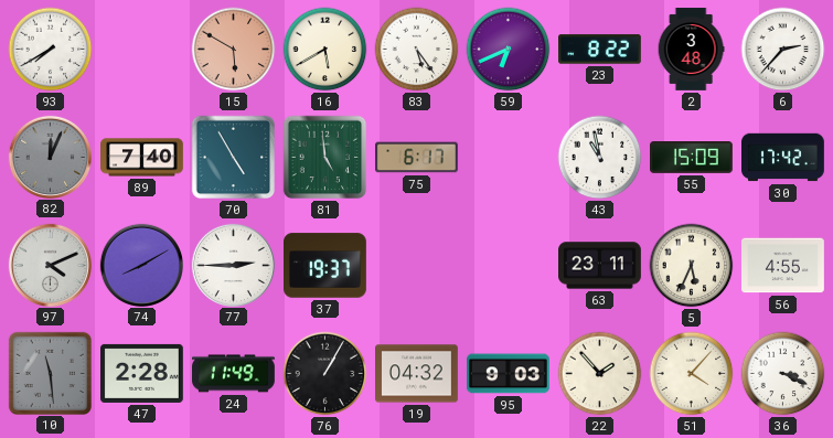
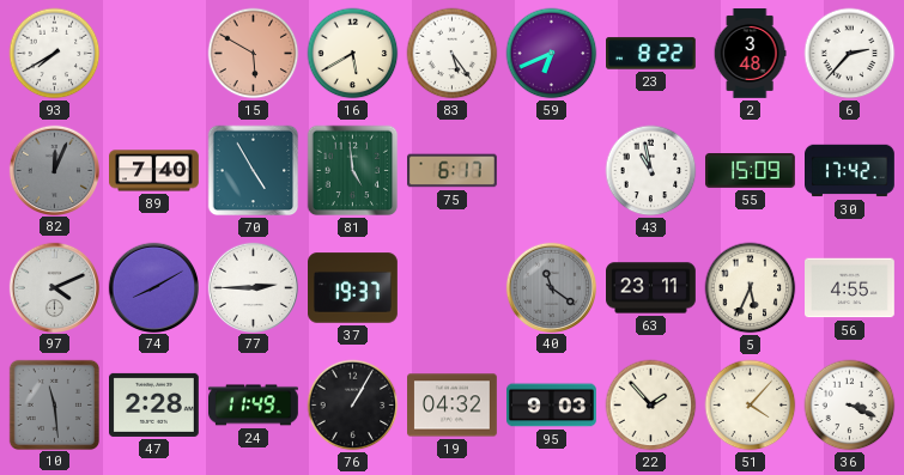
40: none -> 11:21 (551, 287)
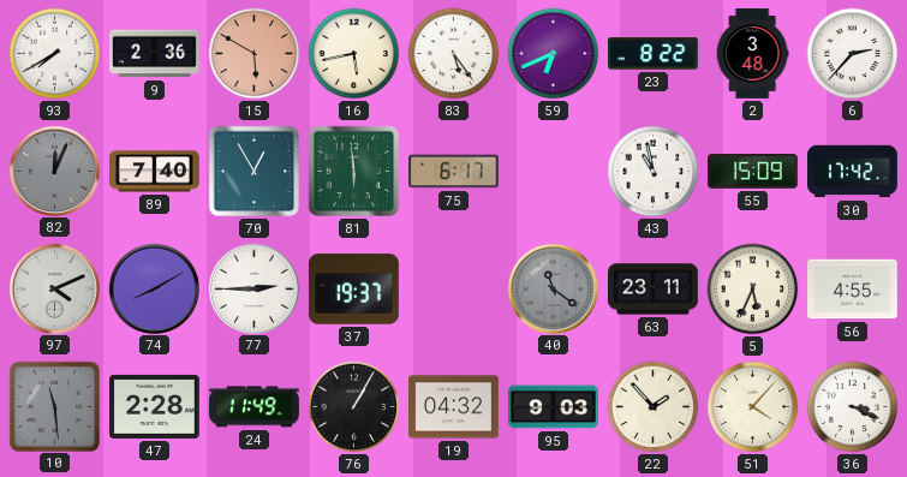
9: none -> 2:36 (155, 54)
16: 5:40 -> 5:43 (354, 54)
70: 4:55 -> 12:55 (255, 172)
81: 4:59 -> 5:59 (354, 172)
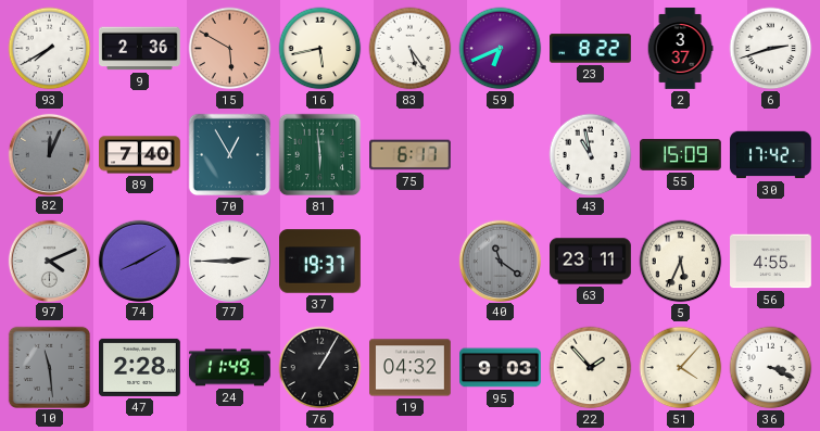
2: 3:48 -> 3:37 (680, 49)
6: 2:37 -> 2:42 (771, 49)
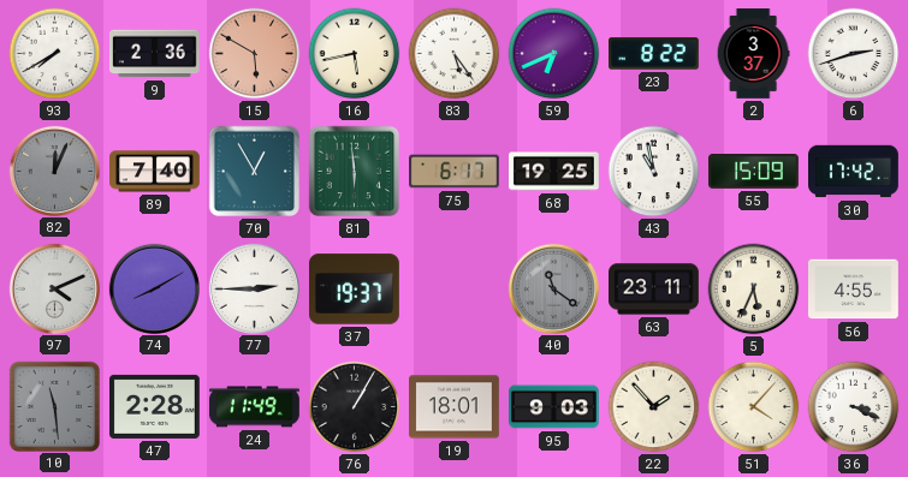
68: none -> 19:25 (554, 172)
19: 04:32 -> 18:01 (455, 407)
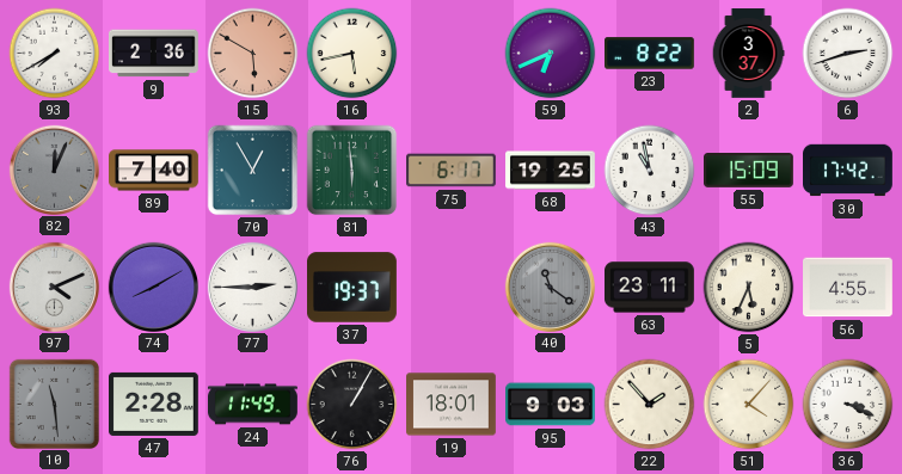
83: 5:24 -> none (455, 54)
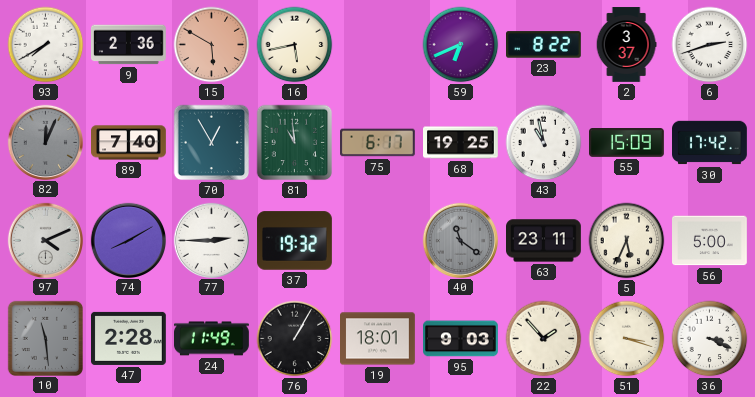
81: 5:59 -> 10:59 (295, 143)
37: 19:37 -> 19:32 (295, 241)
56: 4:55 -> 5:00 (710, 241)
51: 4:07 -> 3:18 (627, 339)
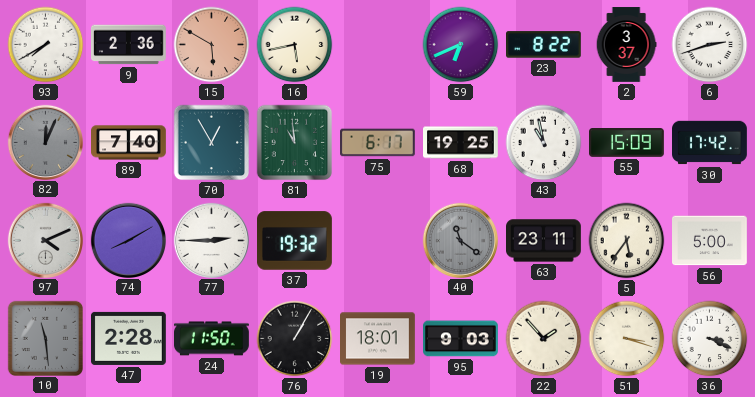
5: 5:34 -> 5:36 (627, 241)
24: 11:49 -> 11:50 (212, 339)
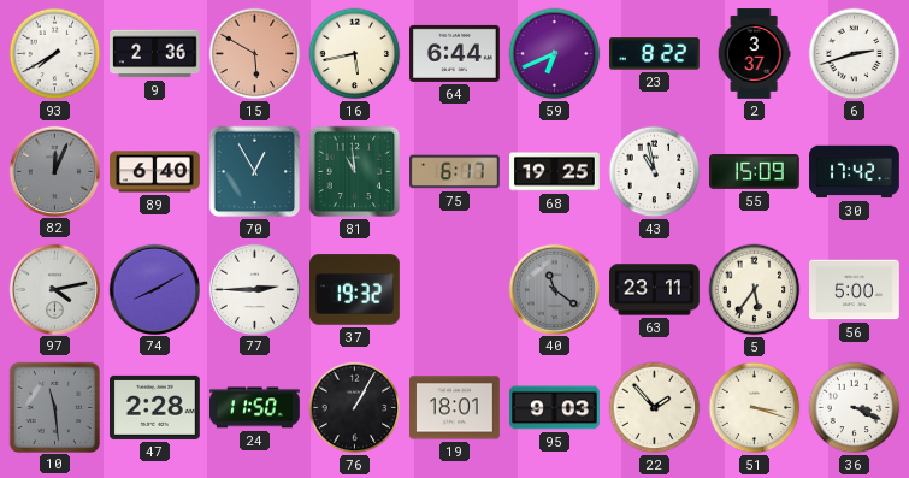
64: none -> 6:44 (455, 53)
89: 7:40 -> 6:40 (155, 172)
97: 4:11 -> 4:13 (54, 289)
